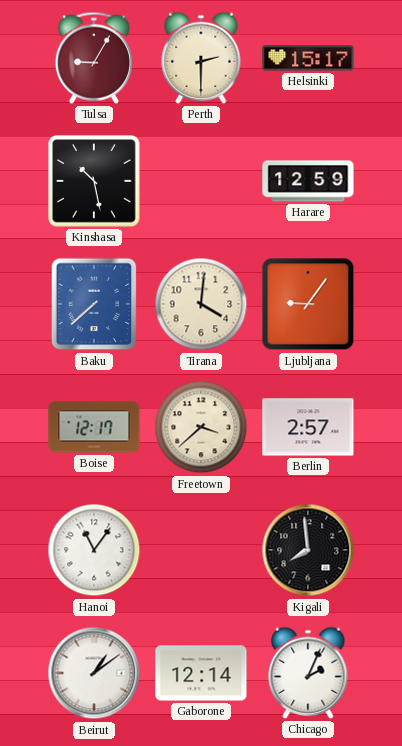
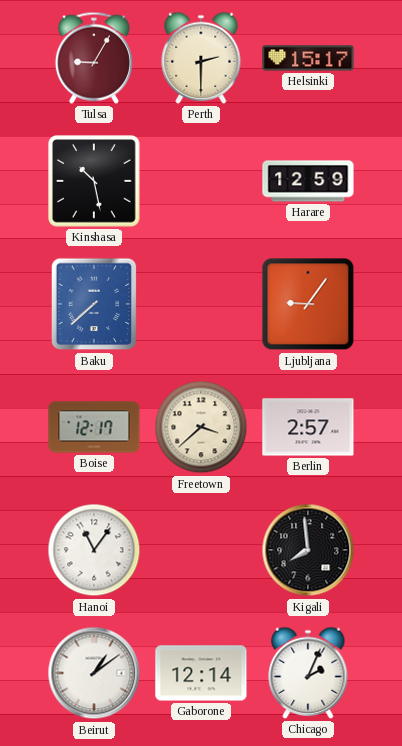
Tirana: 4:01 -> none (201, 304)
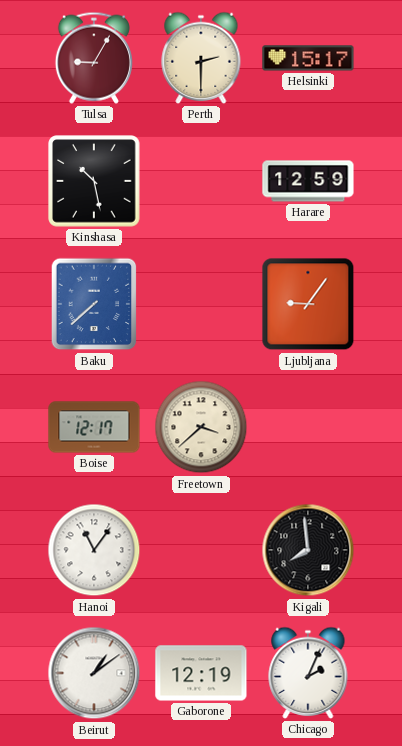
Berlin: 2:57 -> none (308, 427)
Gaborone: 12:14 -> 12:19 (201, 673)
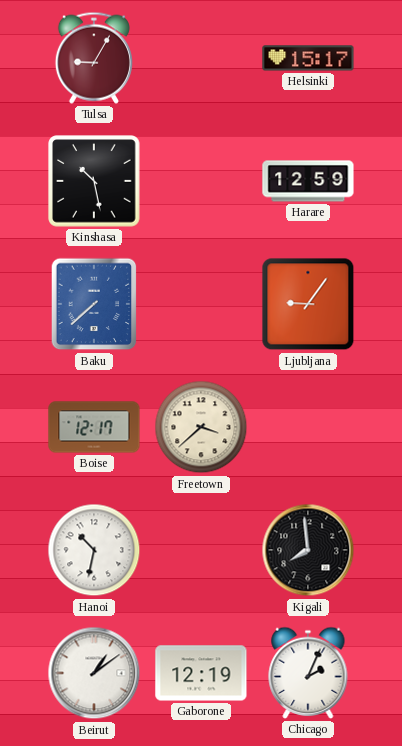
Perth: 2:30 -> none (201, 58)
Hanoi: 11:06 -> 10:32 (94, 550)
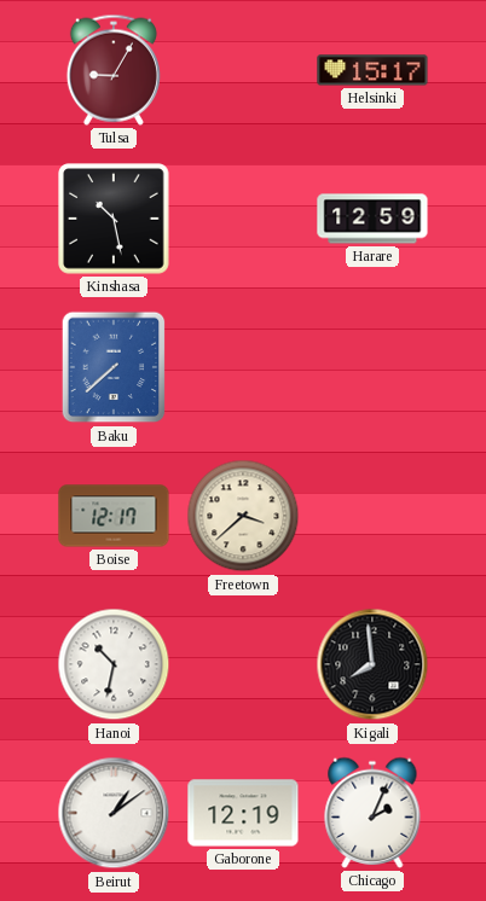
Ljubljana: 9:06 -> none (308, 304)
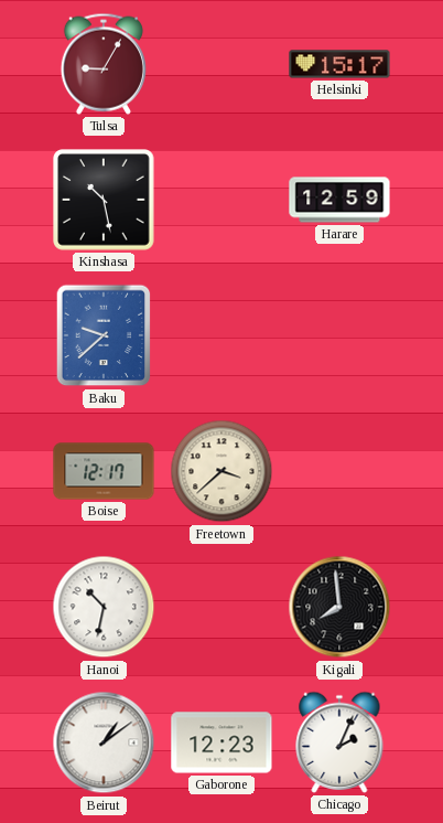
Baku: 7:38 -> 9:38 (104, 335)
Gaborone: 12:19 -> 12:23 (221, 742)
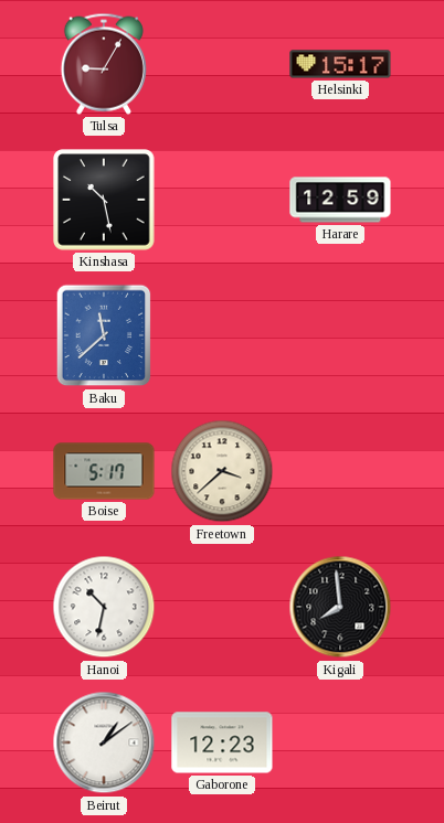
Baku: 9:38 -> 11:38 (104, 335)
Boise: 12:17 -> 5:17 (104, 471)
Chicago: 2:04 -> none (339, 742)
